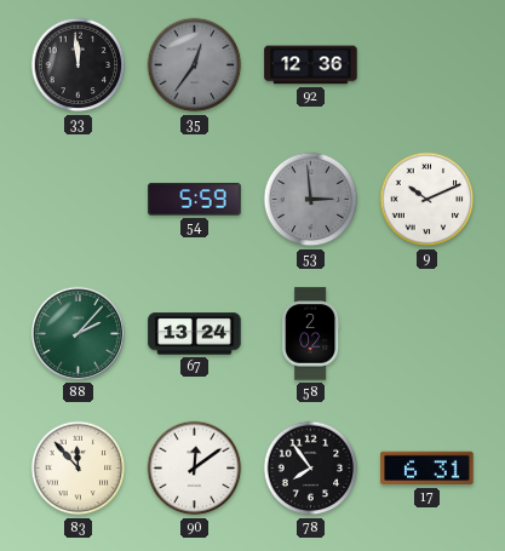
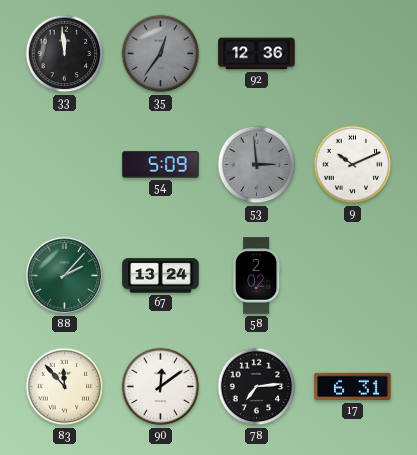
54: 5:59 -> 5:09 (161, 165)
78: 7:54 -> 7:14 (257, 387)
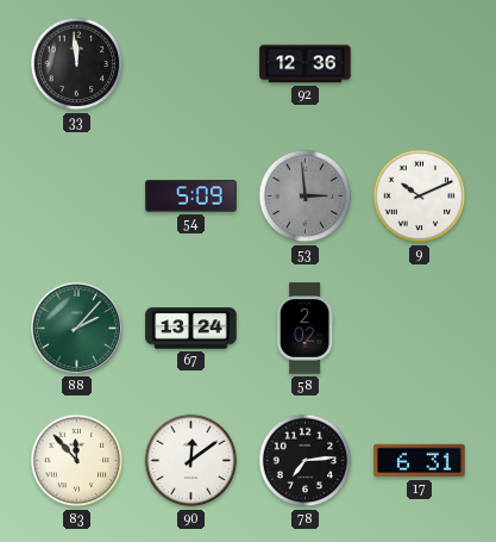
35: 12:36 -> none (161, 54)
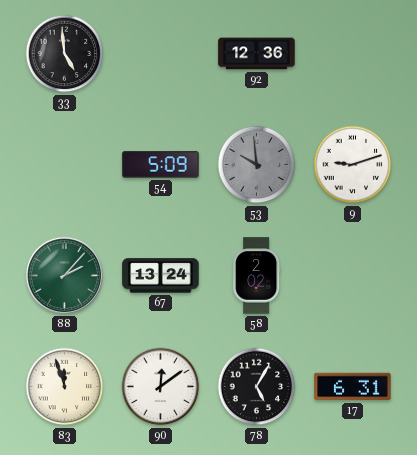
33: 11:59 -> 4:59 (65, 54)
53: 2:59 -> 9:59 (257, 165)
9: 10:11 -> 9:12 (353, 165)
83: 11:53 -> 11:57 (65, 387)
78: 7:14 -> 5:05 (257, 387)
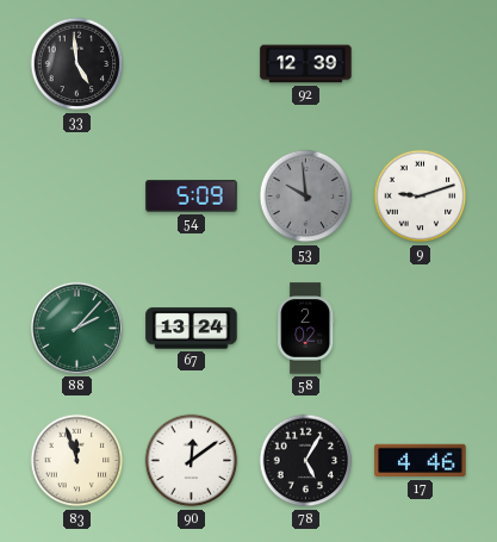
92: 12:36 -> 12:39 (306, 64)
17: 6:31 -> 4:46 (421, 461)
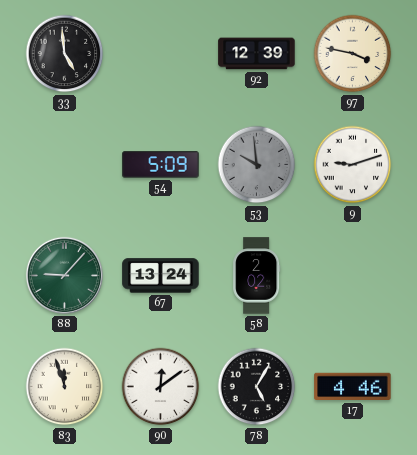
97: none -> 3:47 (353, 54)
88: 2:07 -> 9:07 (64, 275)
